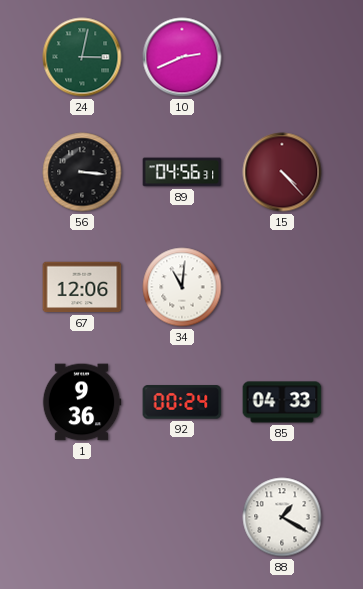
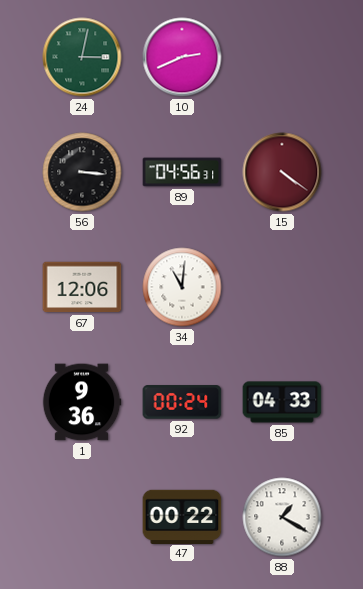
15: 4:23 -> 4:21 (282, 172)
47: none -> 00:22 (182, 516)
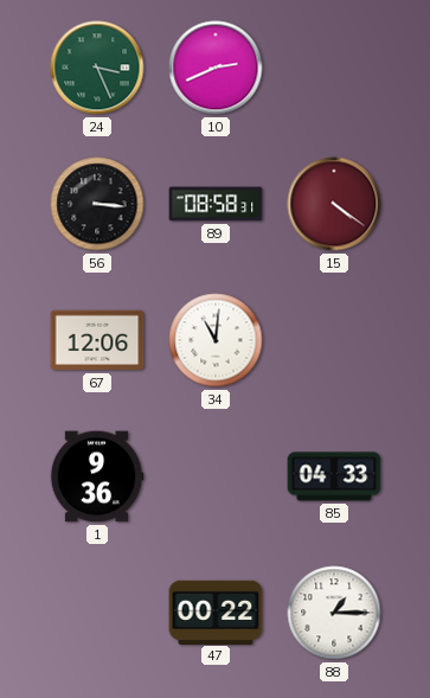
24: 3:02 -> 3:26 (97, 68)
89: 04:56 -> 08:58 (216, 204)
92: 00:24 -> none (182, 402)
88: 1:20 -> 1:15 (334, 613)
